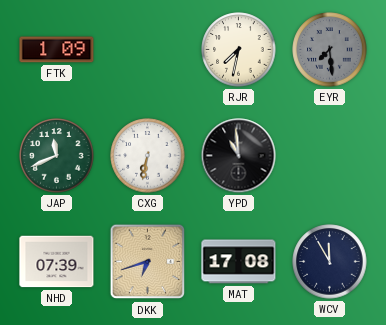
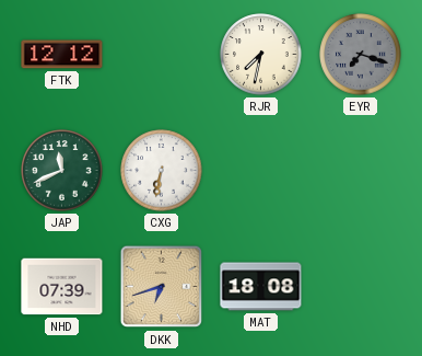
FTK: 1:09 -> 12:12 (62, 55)
EYR: 7:29 -> 7:18 (361, 55)
YPD: 10:59 -> none (239, 156)
MAT: 17:08 -> 18:08 (261, 287)
WCV: 11:55 -> none (330, 262)
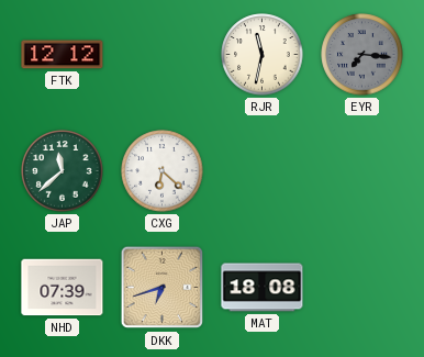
RJR: 7:32 -> 11:32 (263, 55)
EYR: 7:18 -> 7:16 (362, 55)
JAP: 11:41 -> 11:38 (63, 171)
CXG: 6:32 -> 6:22 (163, 171)
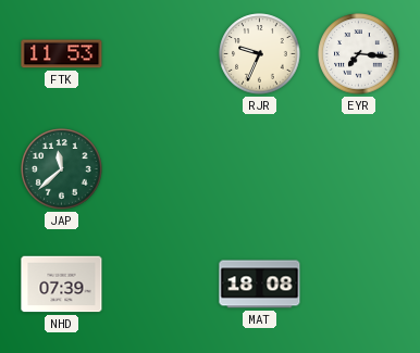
FTK: 12:12 -> 11:53 (62, 54)
RJR: 11:32 -> 9:34 (260, 54)
EYR dial: grey -> white (359, 54)
CXG: 6:22 -> none (163, 171)
DKK: 6:42 -> none (163, 288)
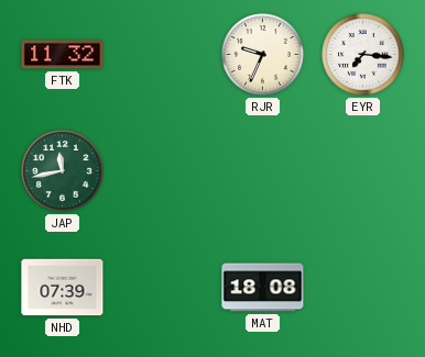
FTK: 11:53 -> 11:32 (63, 55)
JAP: 11:38 -> 11:43 (63, 171)
